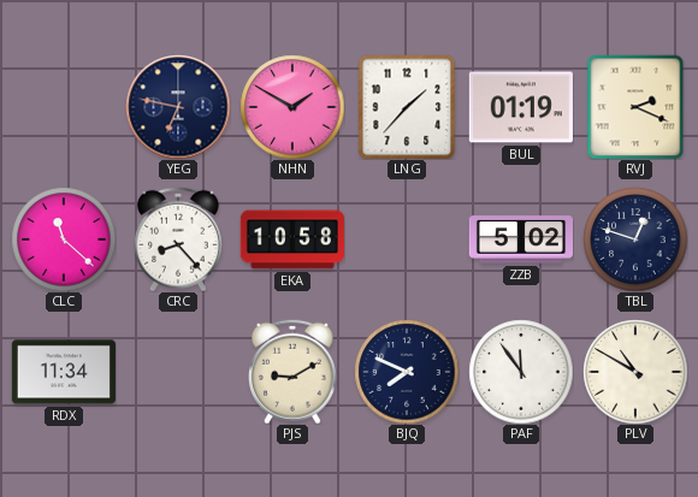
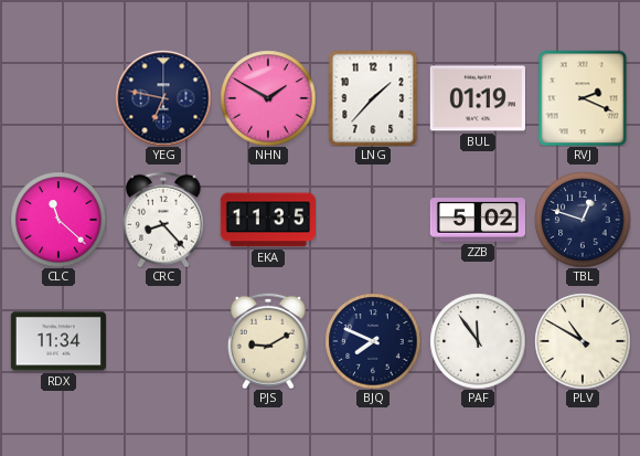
EKA: 10:58 -> 11:35 (268, 220)
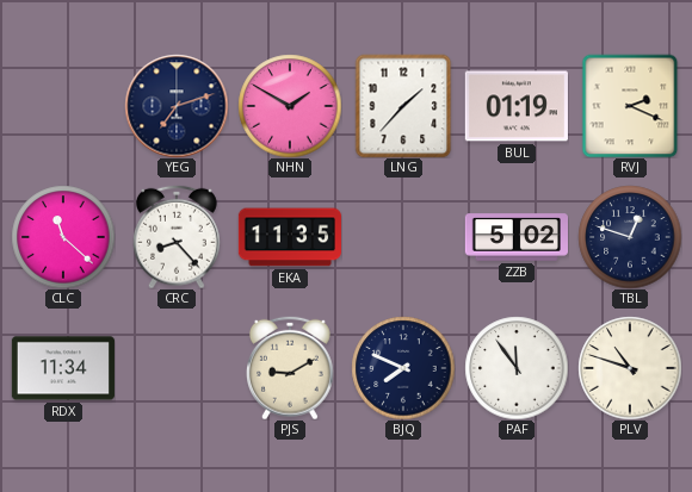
YEG: 6:47 -> 7:12 (177, 106)
PLV: 10:50 -> 10:48 (630, 368)
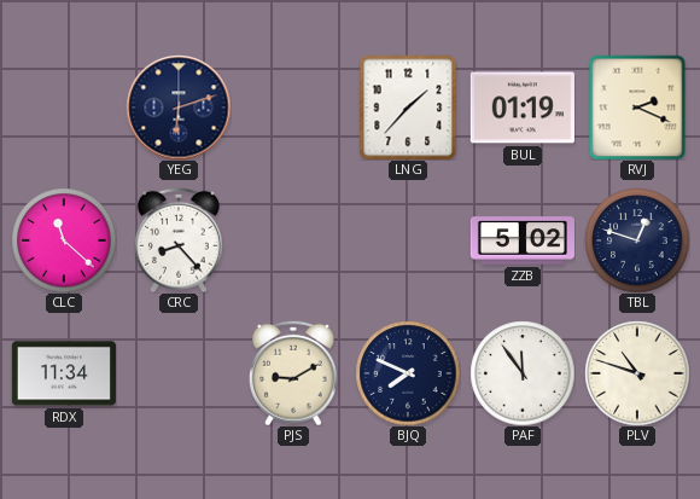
YEG: 7:12 -> 6:12 (179, 108)
NHN: 1:50 -> none (290, 106)
EKA: 11:35 -> none (290, 237)
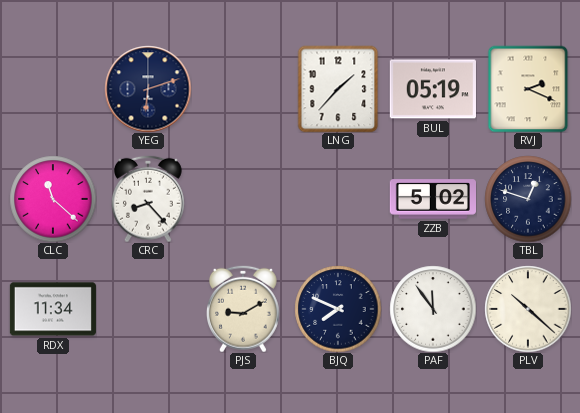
BUL: 01:19 -> 05:19 (433, 89)
PLV: 10:48 -> 10:22 (528, 309)
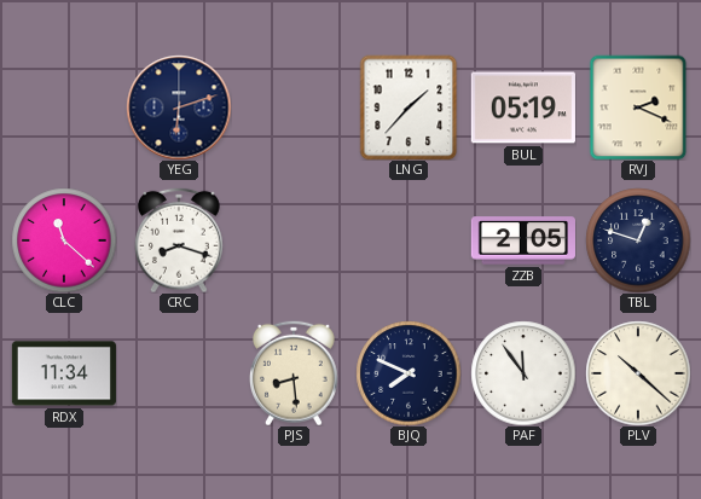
CRC: 8:23 -> 8:18 (180, 240)
ZZB: 5:02 -> 2:05 (522, 240)
PJS: 9:10 -> 8:29 (295, 373)
